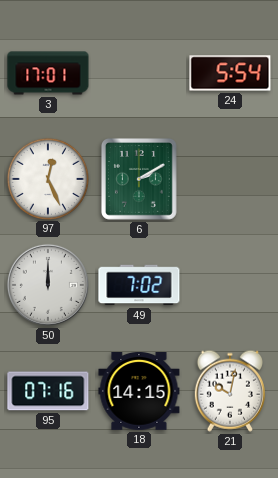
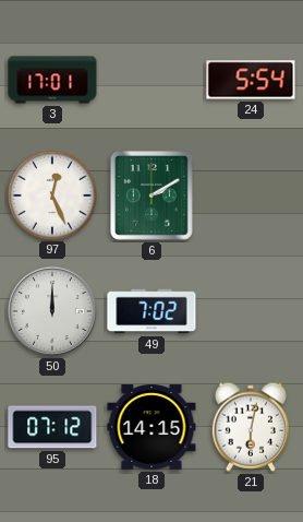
95: 07:16 -> 07:12 (52, 427)
21: 10:02 -> 6:02 (251, 427)
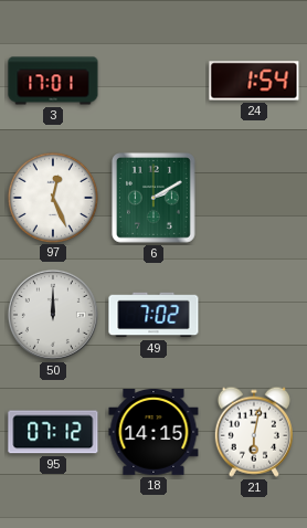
24: 5:54 -> 1:54 (254, 81)
